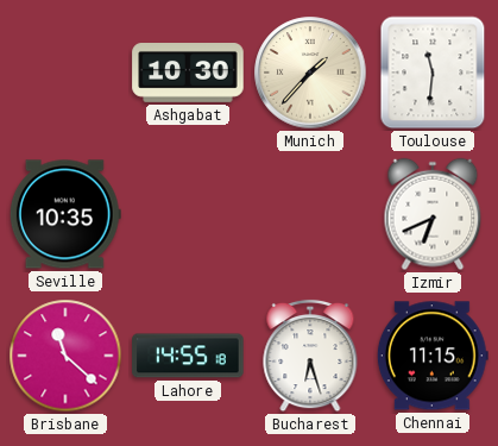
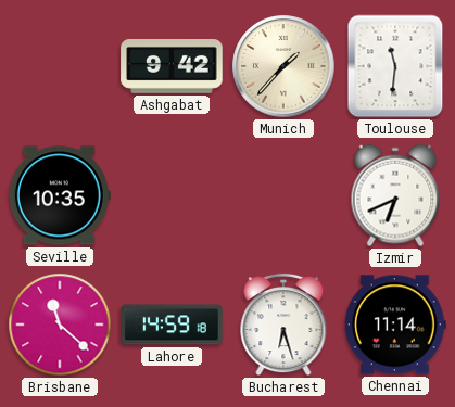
Ashgabat: 10:30 -> 9:42 (172, 67)
Lahore: 14:55 -> 14:59 (172, 325)
Chennai: 11:15 -> 11:14 (395, 325)
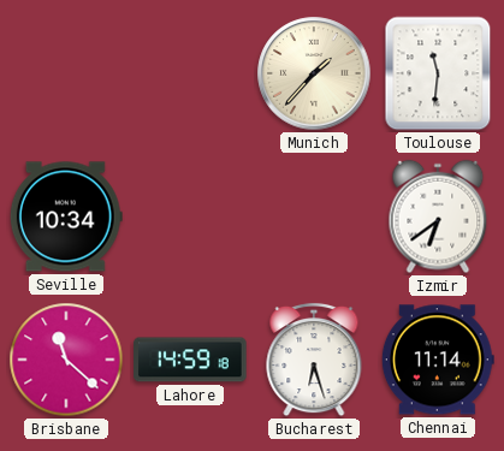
Ashgabat: 9:42 -> none (172, 67)
Seville: 10:35 -> 10:34 (66, 216)
Izmir: 6:41 -> 6:39 (438, 216)
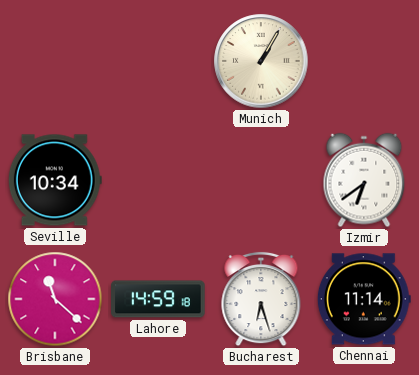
Munich: 1:37 -> 1:05 (261, 61)
Toulouse: 11:31 -> none (438, 73)
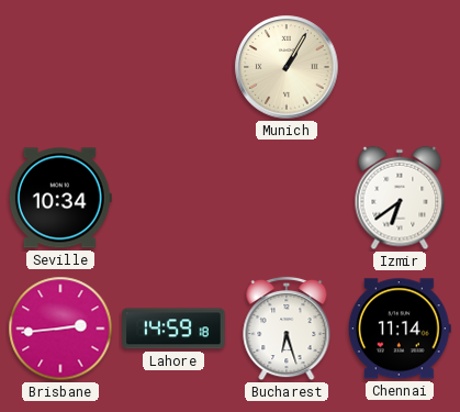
Brisbane: 11:22 -> 2:44 (60, 329)
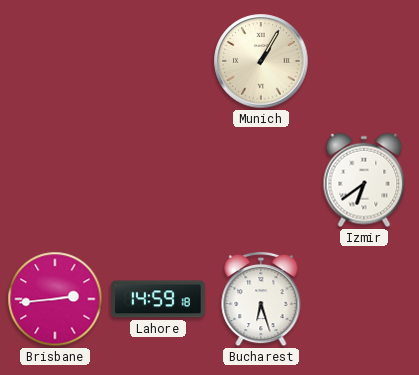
Seville: 10:34 -> none (60, 198)
Chennai: 11:14 -> none (400, 329)
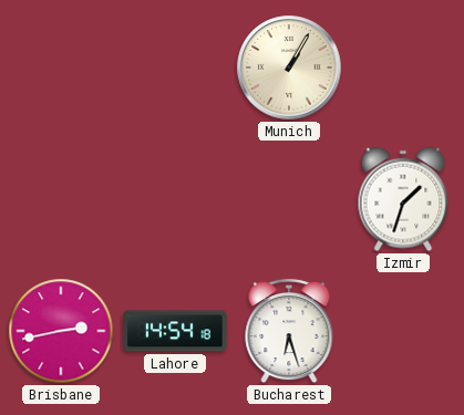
Izmir: 6:39 -> 1:33 (403, 199)
Brisbane: 2:44 -> 2:43 (61, 331)
Lahore: 14:59 -> 14:54 (175, 331)
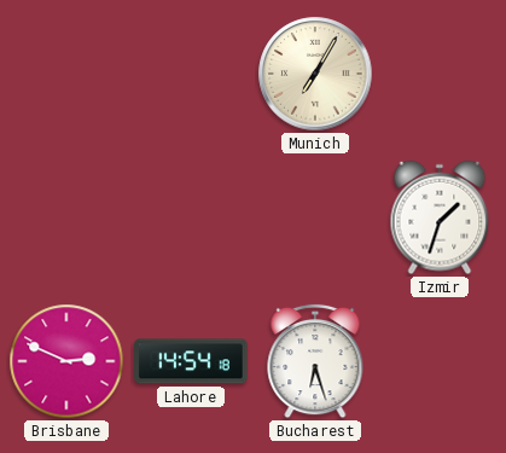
Munich: 1:05 -> 7:05 (315, 74)
Brisbane: 2:43 -> 2:49 (66, 361)
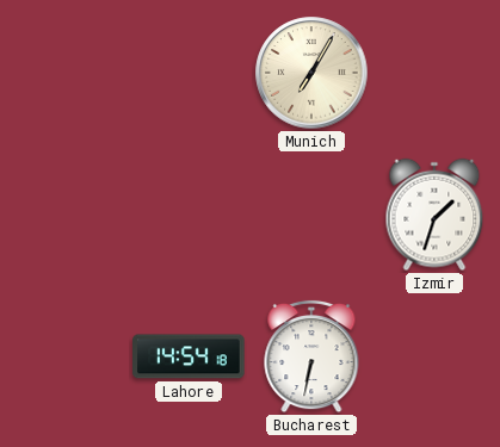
Brisbane: 2:49 -> none (66, 361)
Bucharest: 6:27 -> 6:32 (311, 356)
